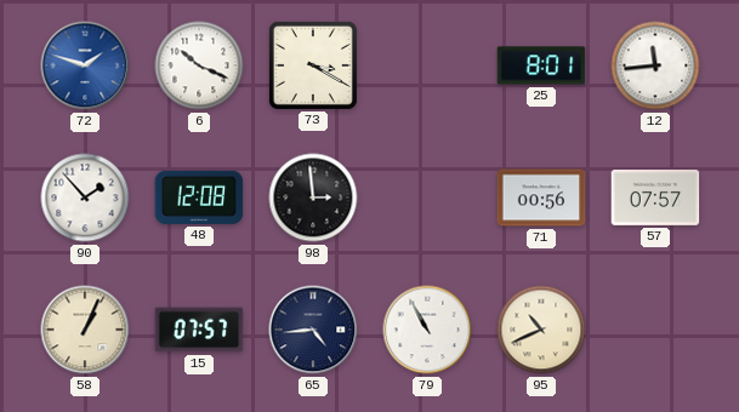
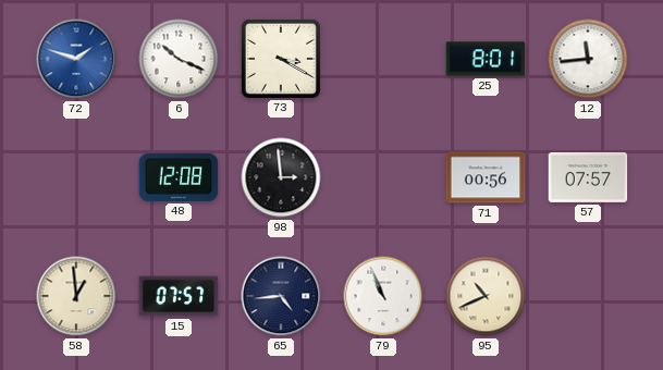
90: 1:53 -> none (85, 198)
58: 1:04 -> 12:59 (76, 296)
79: 10:55 -> 10:56 (383, 296)
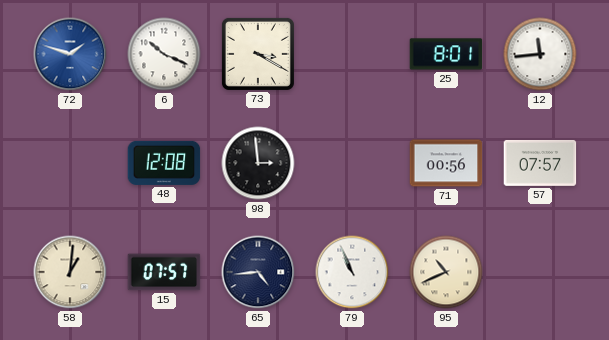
58: 12:59 -> 1:01 (70, 272)
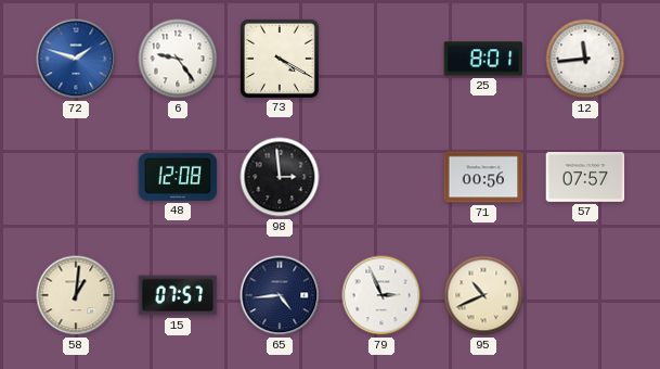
6: 10:19 -> 9:24 (178, 59)
73: 3:20 -> 4:20 (280, 59)
79: 10:56 -> 2:56 (381, 295)
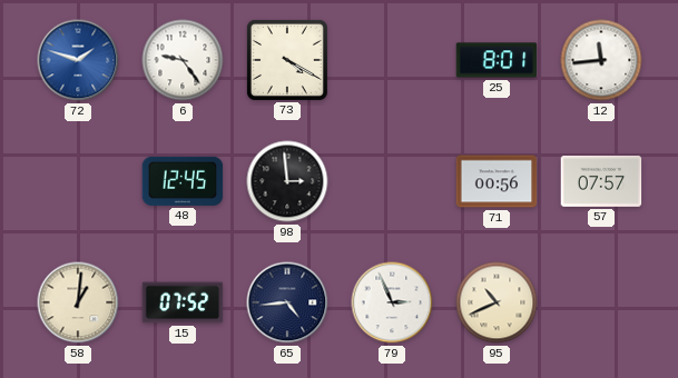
48: 12:08 -> 12:45 (183, 181)
15: 07:57 -> 07:52 (183, 302)
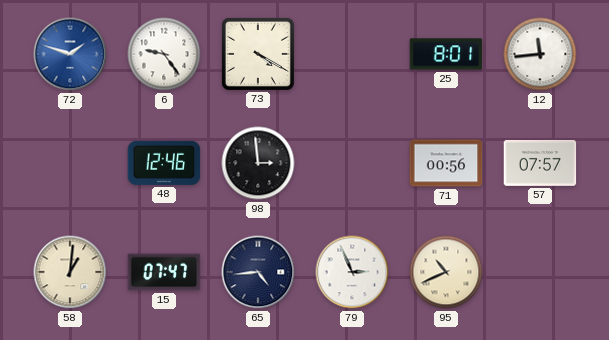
48: 12:45 -> 12:46 (164, 163)
15: 07:52 -> 07:47 (164, 272)
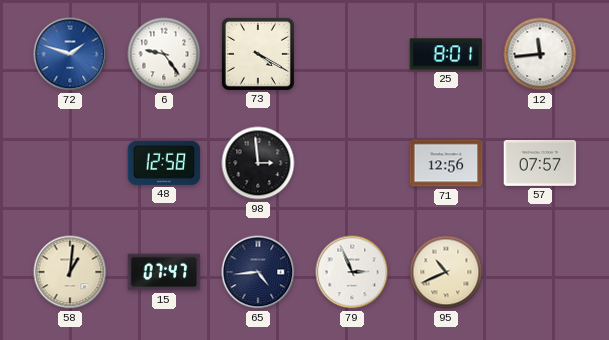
48: 12:46 -> 12:58 (164, 163)
71: 00:56 -> 12:56 (446, 163)
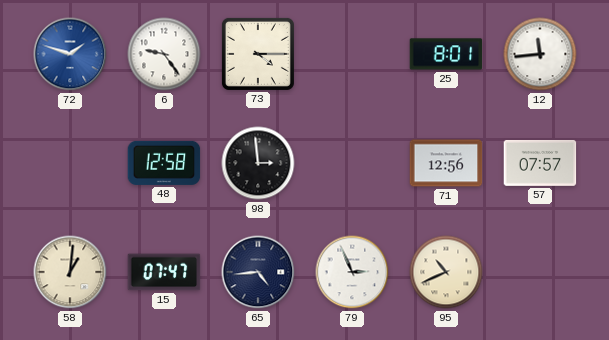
73: 4:20 -> 4:15 (258, 54)
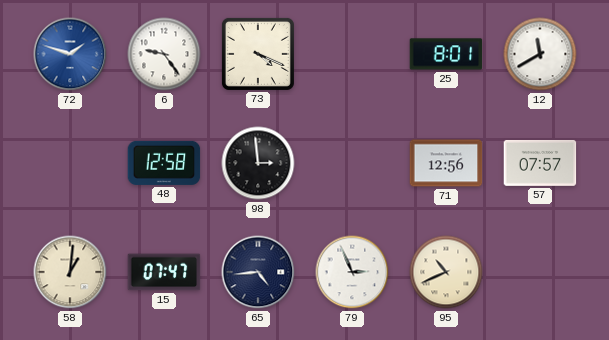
73: 4:15 -> 4:19 (258, 54)
12: 11:44 -> 11:40 (540, 54)
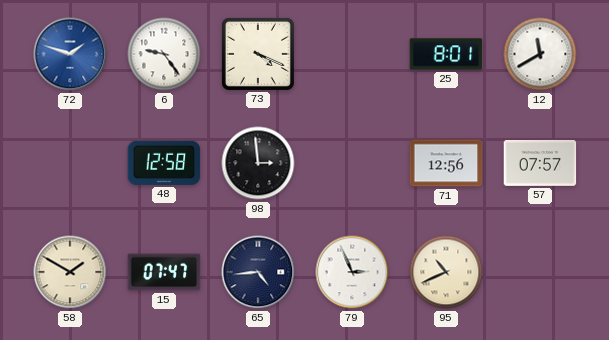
58: 1:01 -> 1:50 (70, 272)
